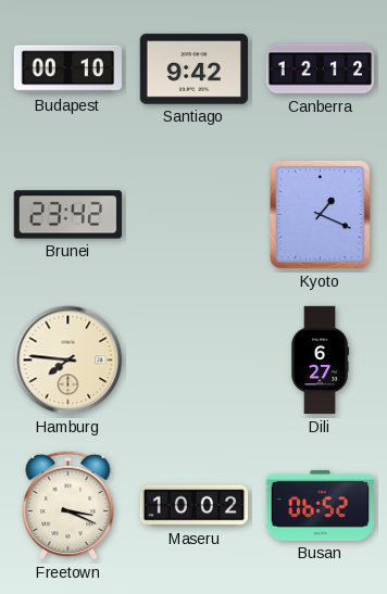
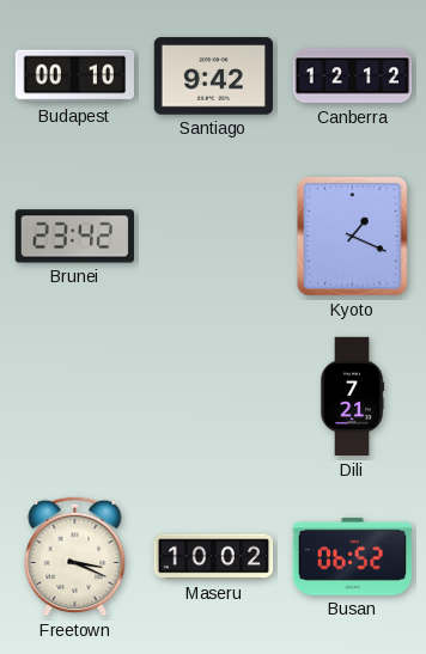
Hamburg: 7:46 -> none (68, 361)
Dili: 6:27 -> 7:21 (353, 397)
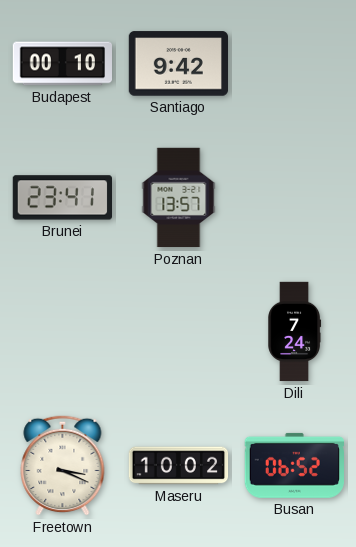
Canberra: 12:12 -> none (353, 77)
Brunei: 23:42 -> 23:41 (62, 198)
Poznan: none -> 13:57 (179, 198)
Kyoto: 1:19 -> none (353, 237)
Dili: 7:21 -> 7:24 (295, 332)
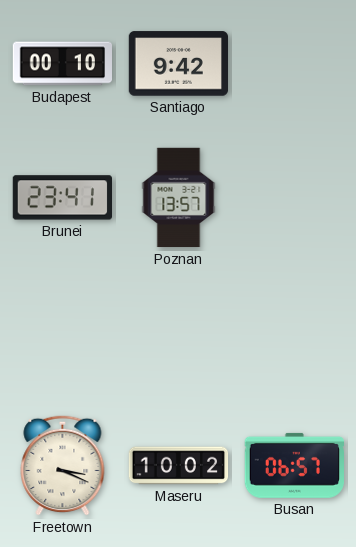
Dili: 7:24 -> none (295, 332)
Busan: 06:52 -> 06:57 (294, 465)
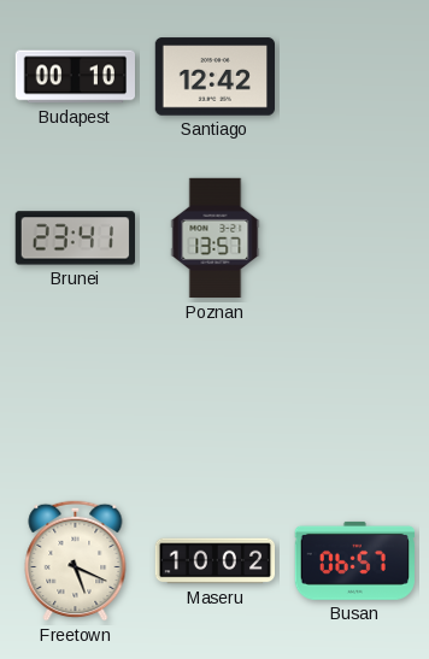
Santiago: 9:42 -> 12:42 (214, 77)
Freetown: 3:19 -> 5:19 (76, 560)
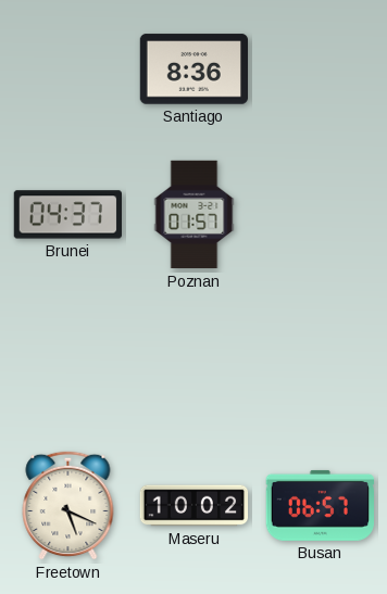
Budapest: 00:10 -> none (76, 77)
Santiago: 12:42 -> 8:36 (193, 69)
Brunei: 23:41 -> 04:37 (67, 215)
Poznan: 13:57 -> 01:57 (195, 215)
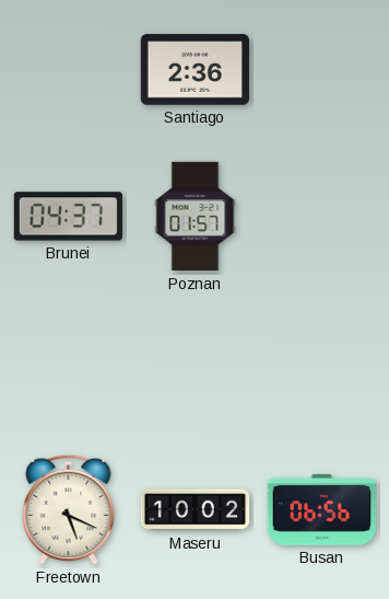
Santiago: 8:36 -> 2:36 (194, 70)
Busan: 06:57 -> 06:56 (321, 509)
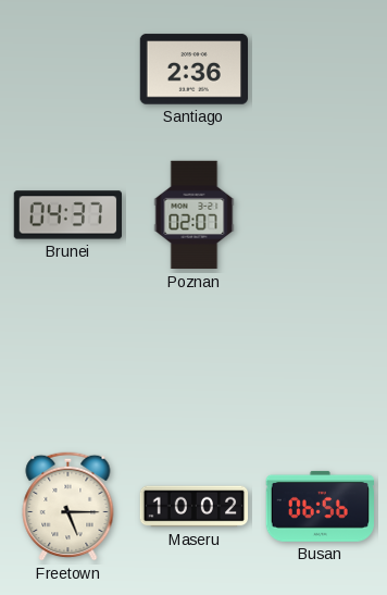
Poznan: 01:57 -> 02:07 (195, 215)
Freetown: 5:19 -> 5:15 (68, 506)
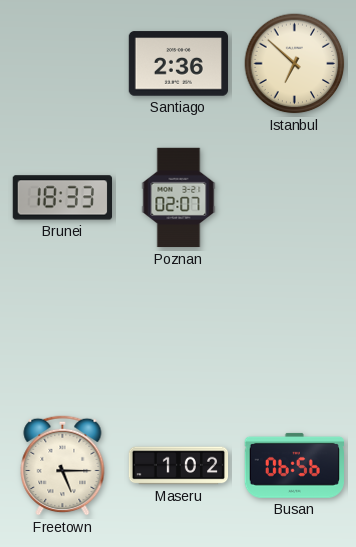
Istanbul: none -> 6:52 (295, 64)
Brunei: 04:37 -> 18:33 (62, 198)
Maseru: 10:02 -> 1:02 (179, 466)
